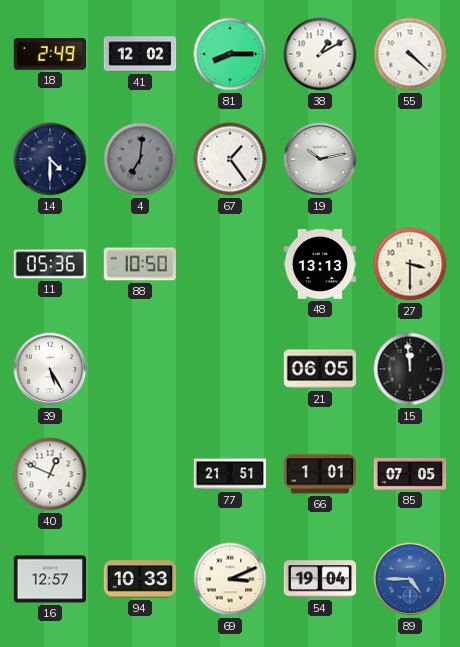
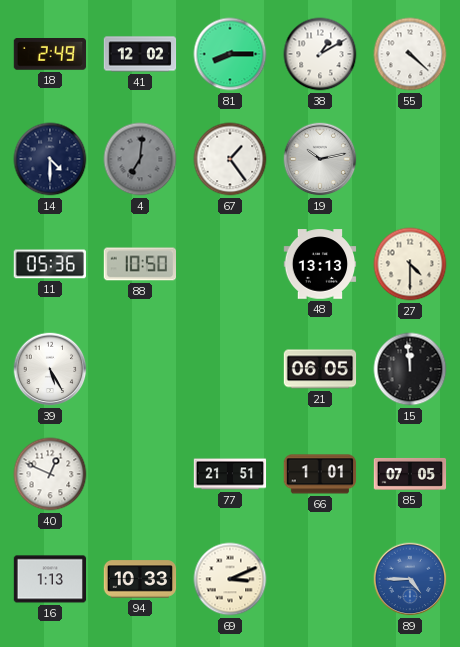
27: 3:30 -> 4:30 (410, 264)
16: 12:57 -> 1:13 (50, 579)
54: 19:04 -> none (320, 579)
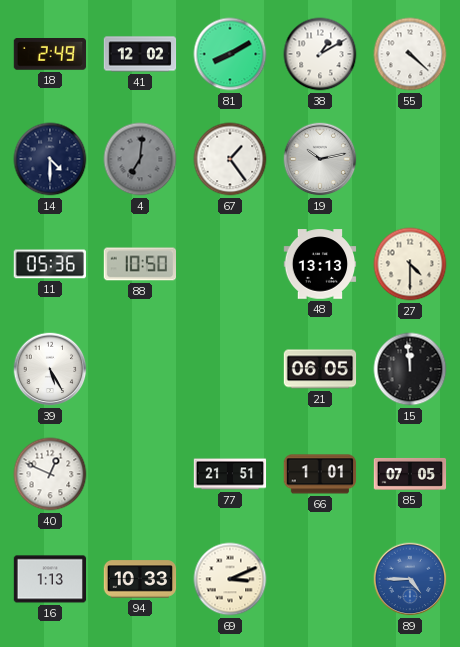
81: 8:15 -> 8:10 (230, 54)
